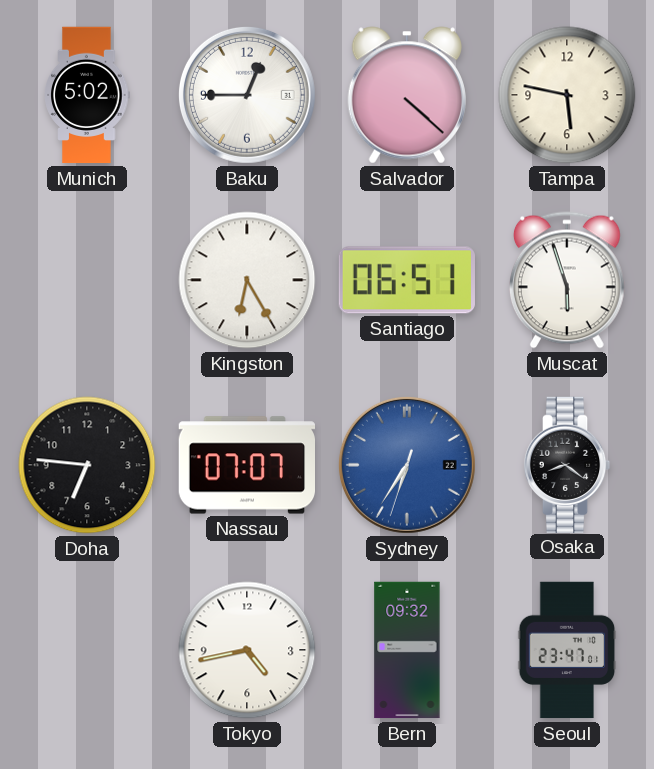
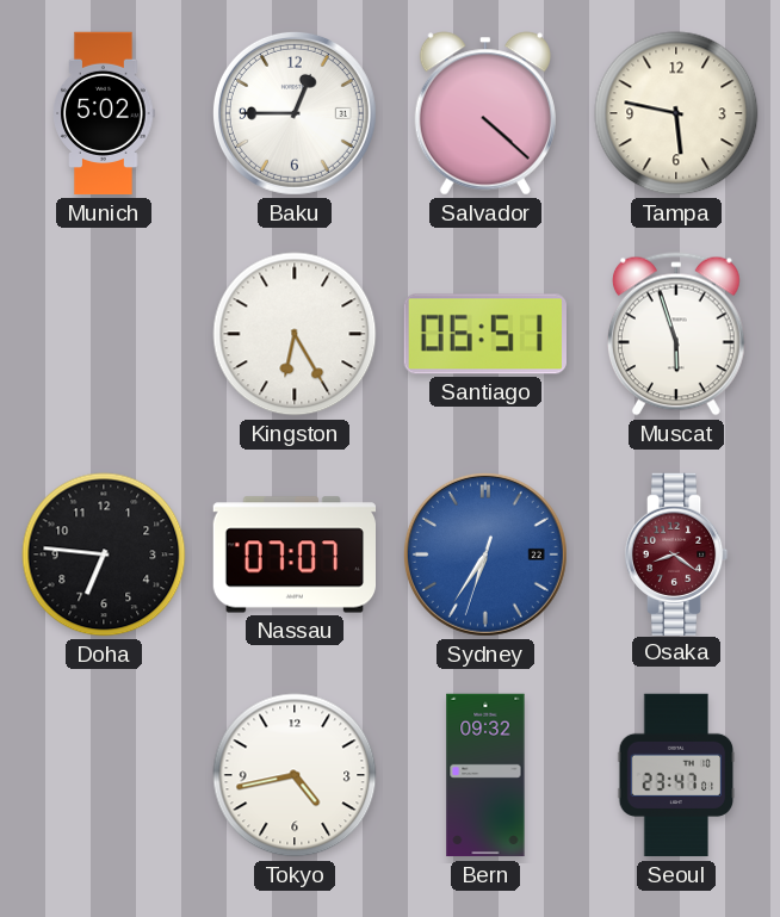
Osaka dial: black -> burgundy (676, 553)
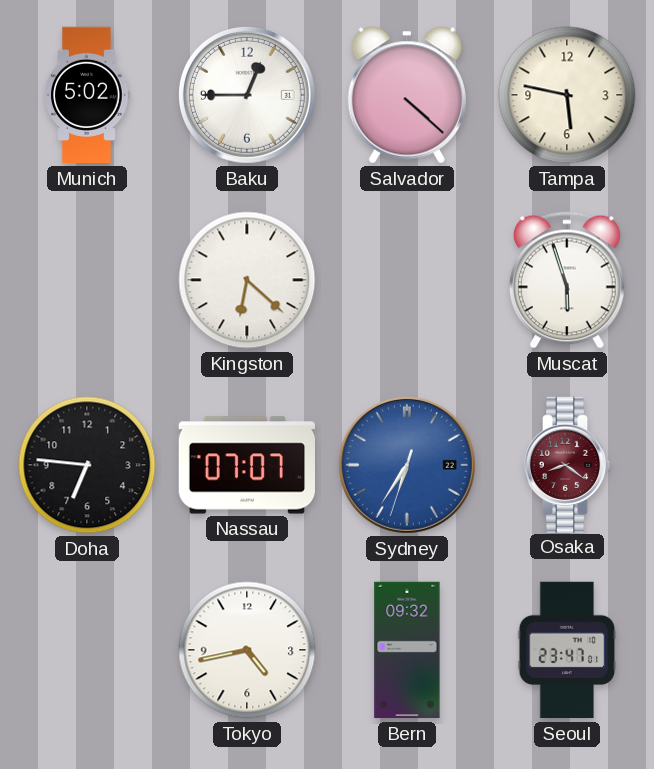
Kingston: 6:25 -> 6:22 (247, 280)
Santiago: 06:51 -> none (485, 334)
